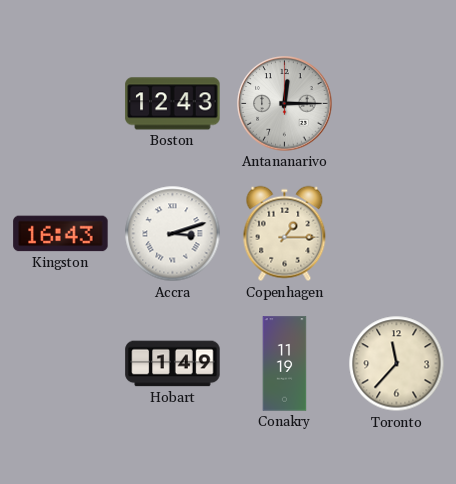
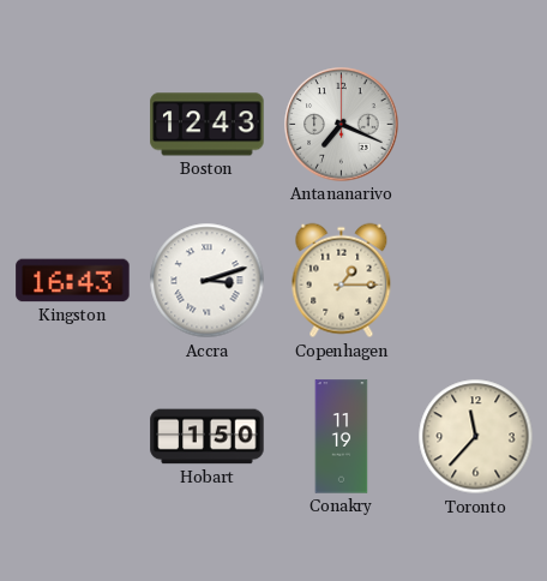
Antananarivo: 12:15 -> 7:19 (342, 125)
Hobart: 1:49 -> 1:50 (208, 437)
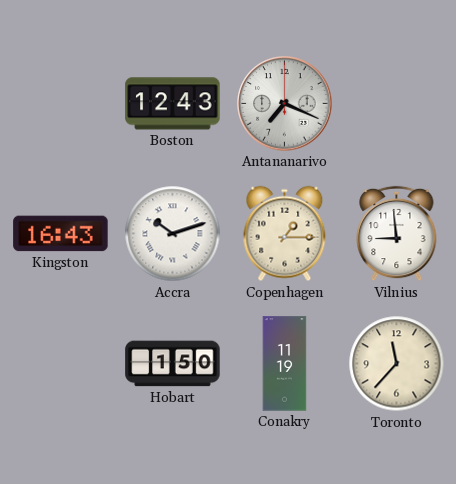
Accra: 3:12 -> 10:12 (173, 234)
Vilnius: none -> 8:59 (397, 234)
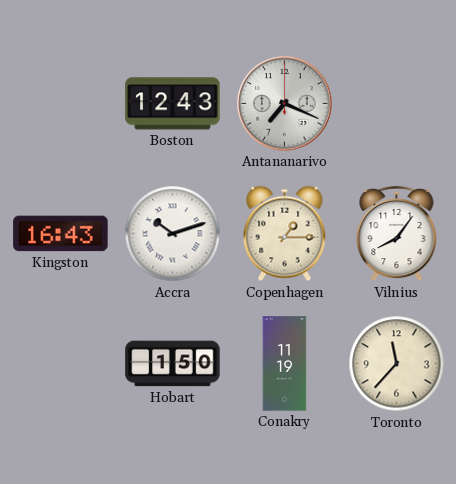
Vilnius: 8:59 -> 8:06 (397, 234)
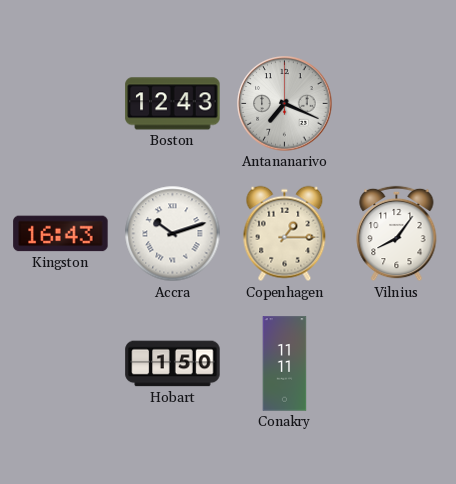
Conakry: 11:19 -> 11:11 (285, 364)
Toronto: 11:37 -> none (397, 364)
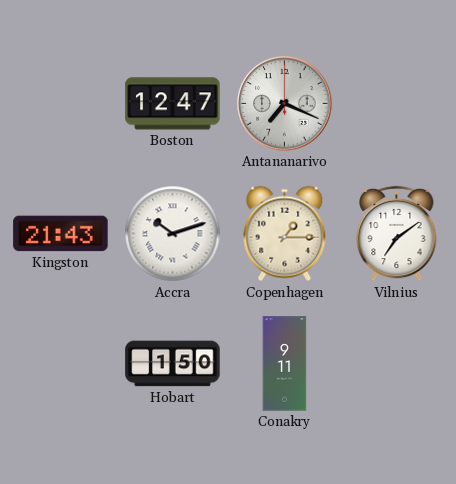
Boston: 12:43 -> 12:47 (173, 104)
Kingston: 16:43 -> 21:43 (61, 234)
Vilnius: 8:06 -> 7:09 (397, 234)
Conakry: 11:11 -> 9:11 (285, 364)
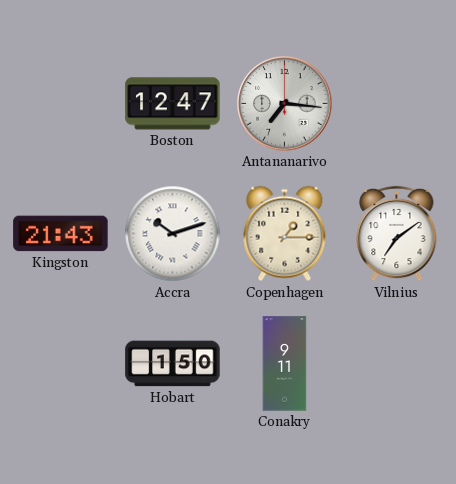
Antananarivo: 7:19 -> 7:16 (285, 104)
